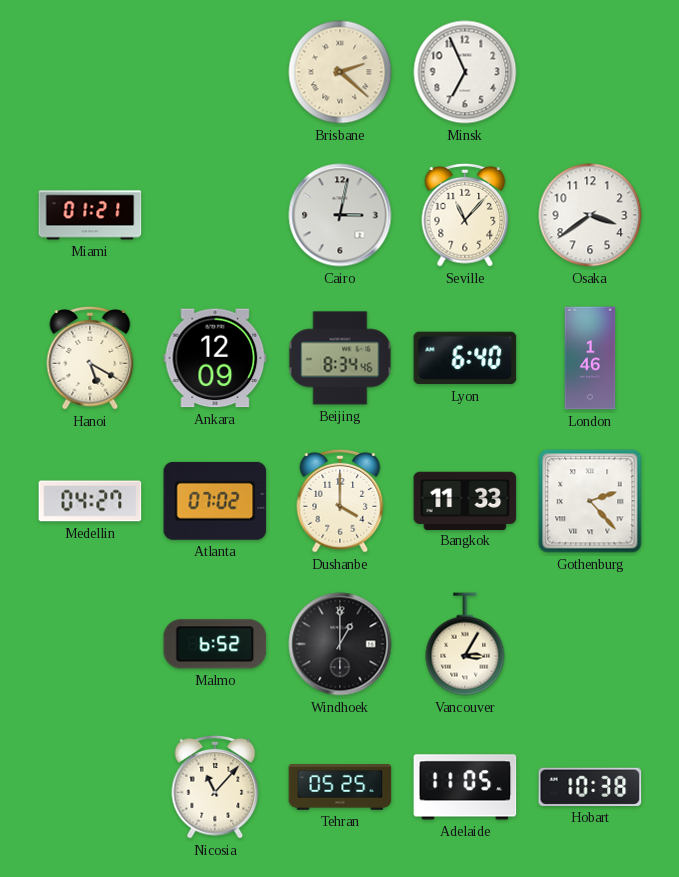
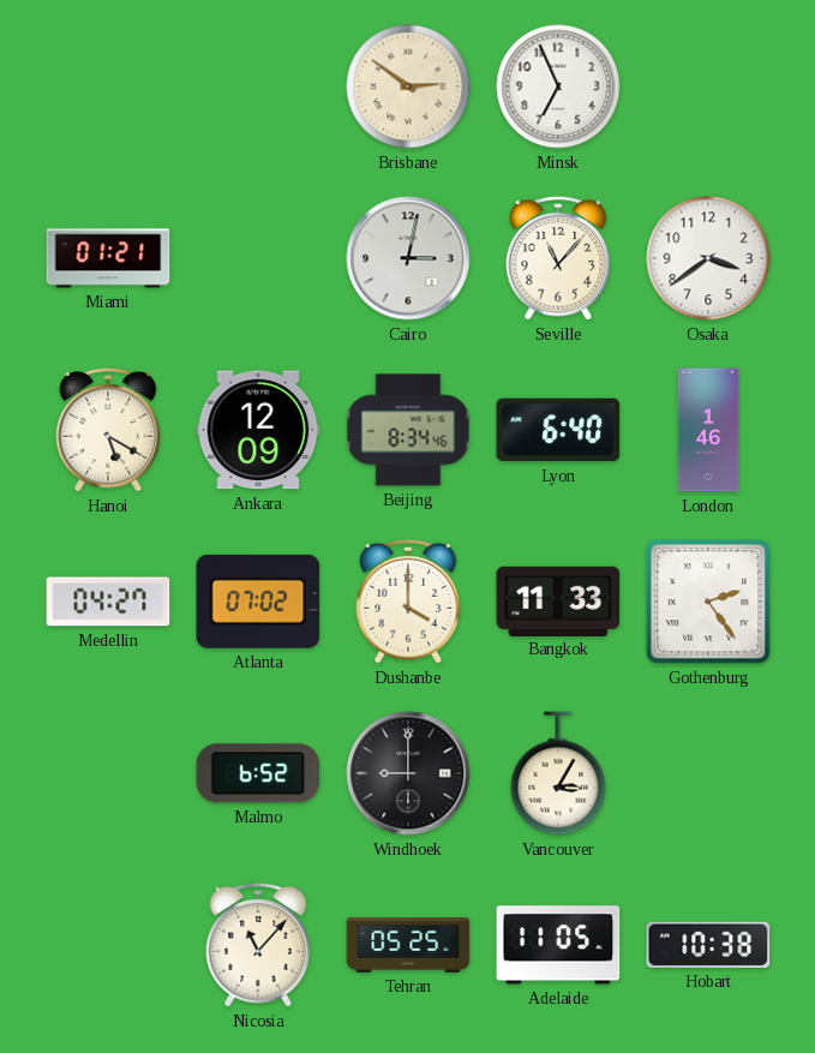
Brisbane: 2:22 -> 2:51 (408, 86)
Gothenburg: 2:23 -> 2:24 (708, 602)
Windhoek: 1:00 -> 9:00 (408, 773)
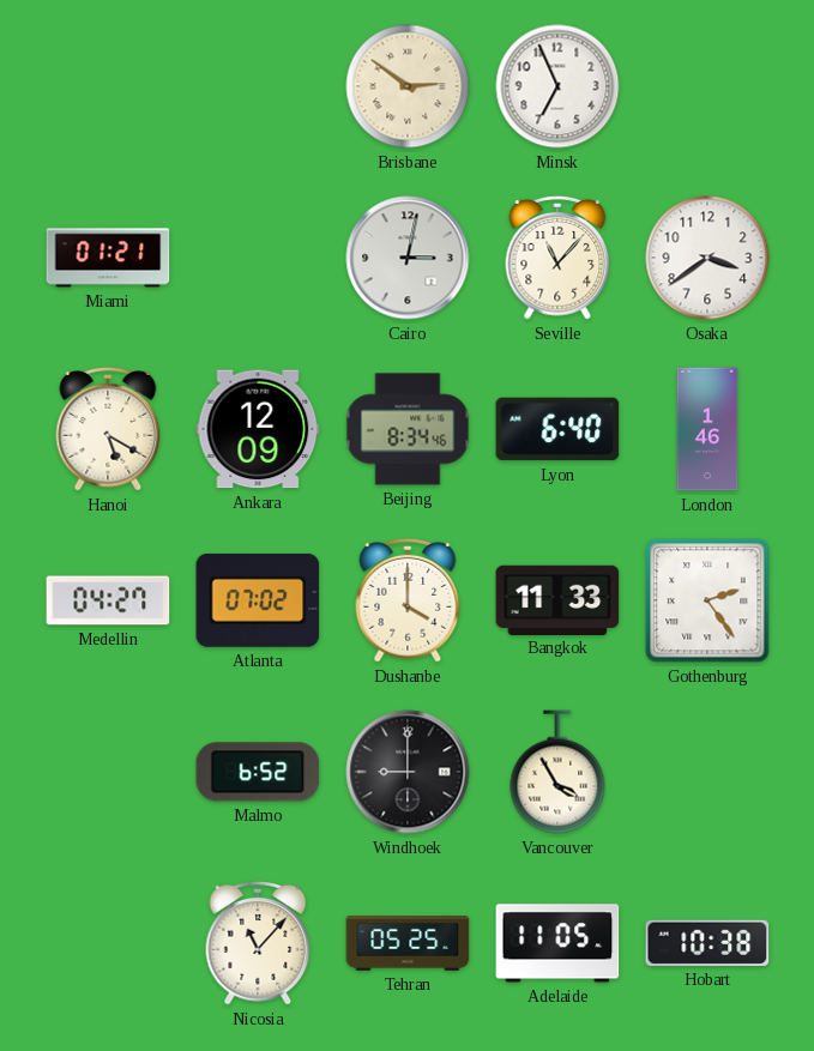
Vancouver: 3:05 -> 3:55 (557, 772)
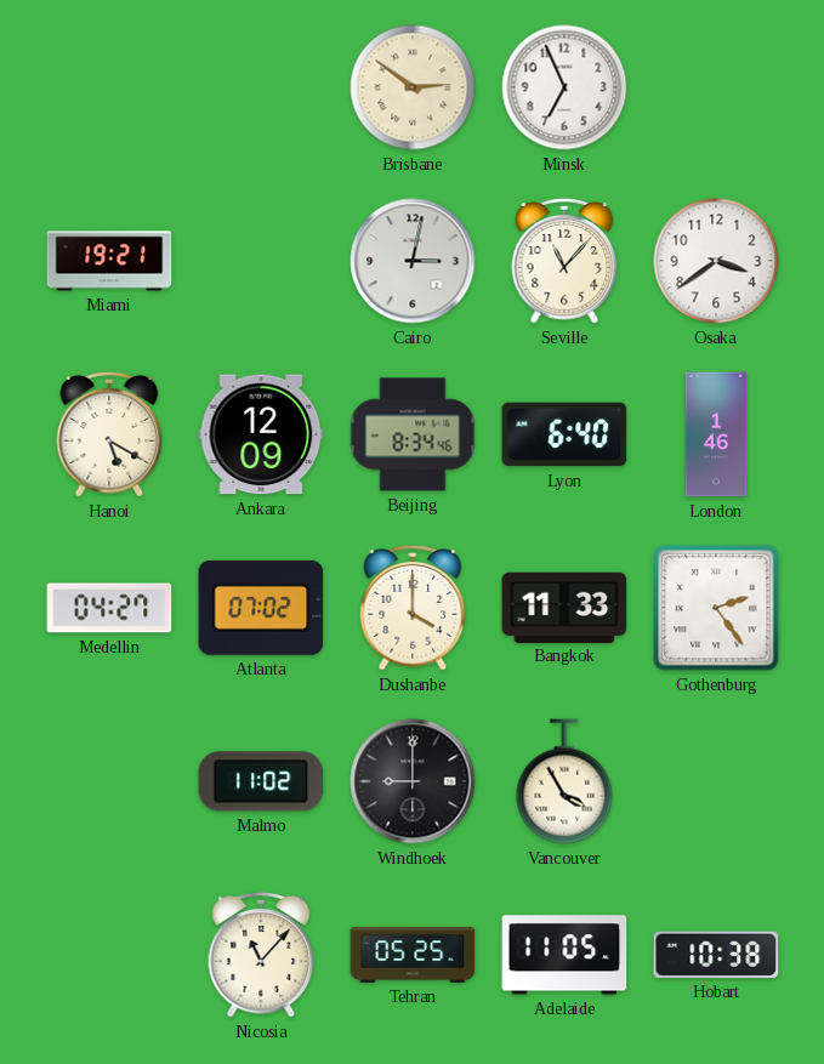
Miami: 01:21 -> 19:21 (109, 261)
Malmo: 6:52 -> 11:02 (261, 781)
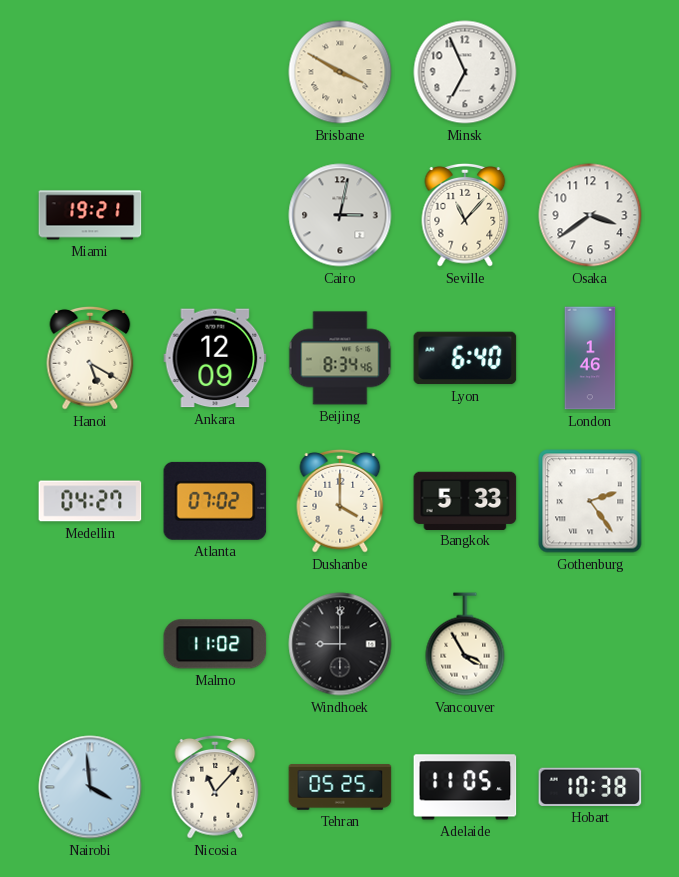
Brisbane: 2:51 -> 3:50 (340, 72)
Bangkok: 11:33 -> 5:33 (465, 500)
Nairobi: none -> 3:59 (90, 787)
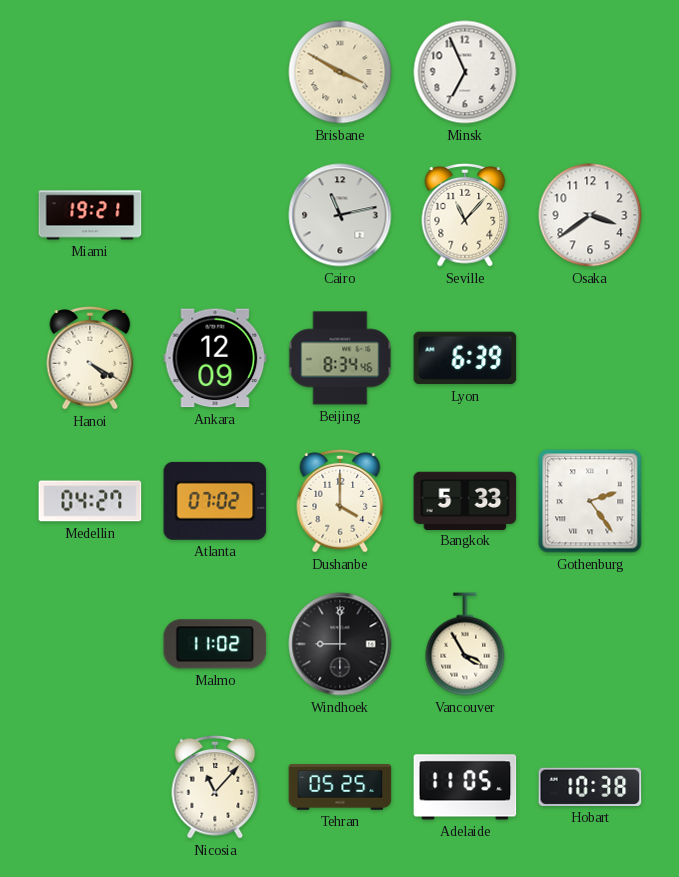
Cairo: 3:02 -> 11:13 (340, 215)
Hanoi: 5:20 -> 4:20 (90, 358)
Lyon: 6:40 -> 6:39 (465, 358)
London: 1:46 -> none (590, 358)
Nairobi: 3:59 -> none (90, 787)
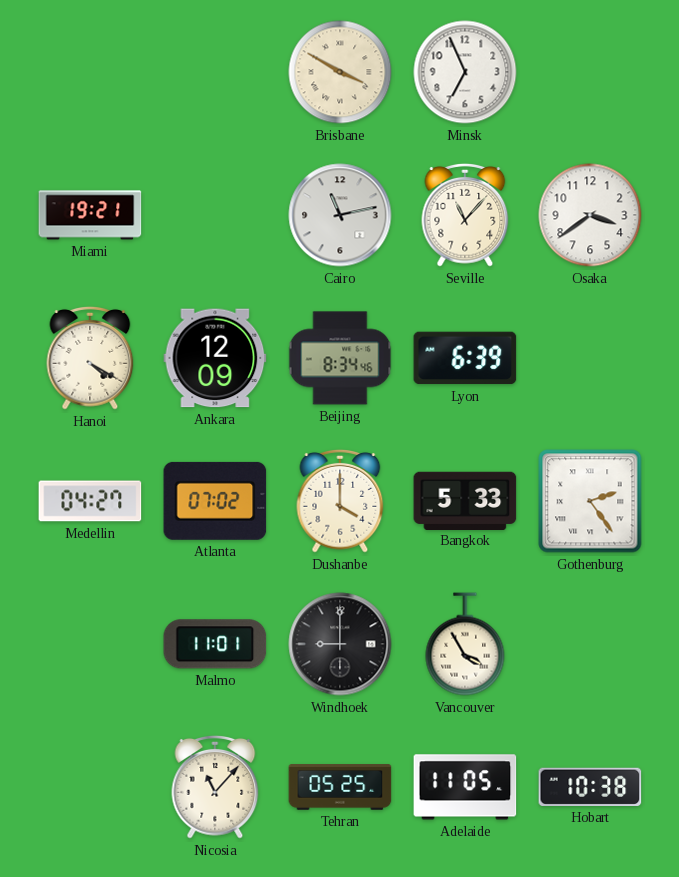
Malmo: 11:02 -> 11:01 (215, 644)
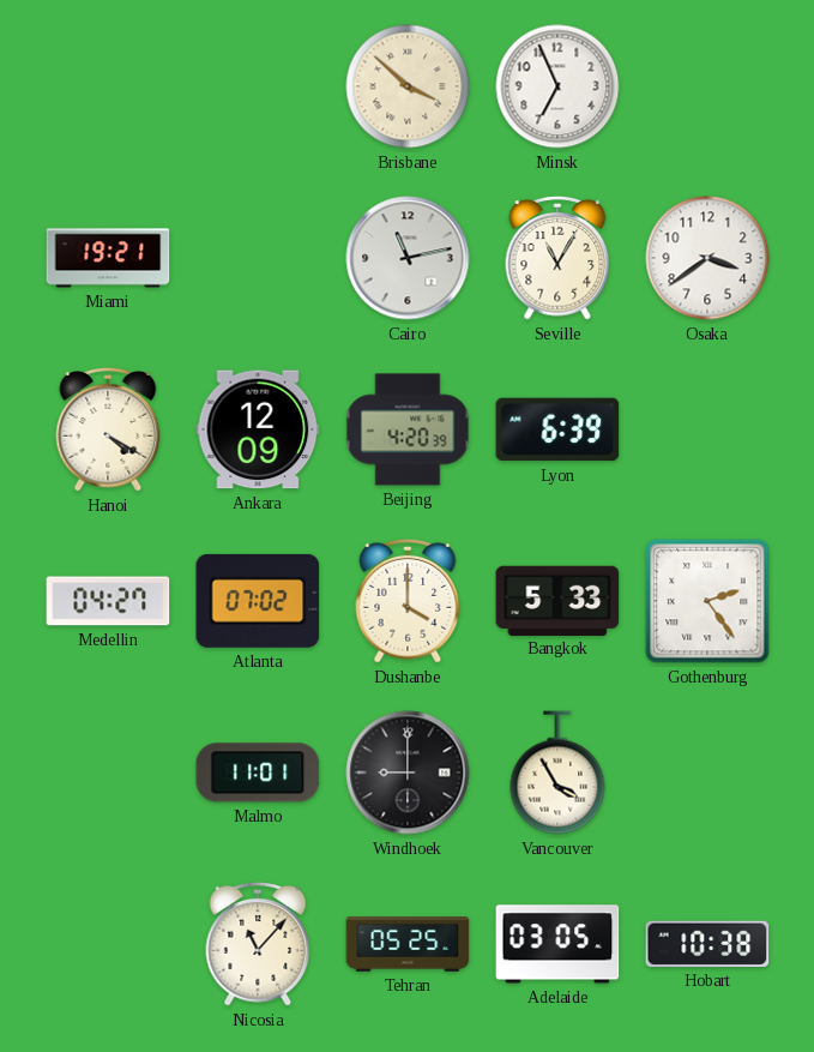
Brisbane: 3:50 -> 3:52 (408, 86)
Seville: 11:07 -> 11:05 (557, 258)
Beijing: 8:34 -> 4:20 (408, 429)
Adelaide: 11:05 -> 03:05 (557, 944)
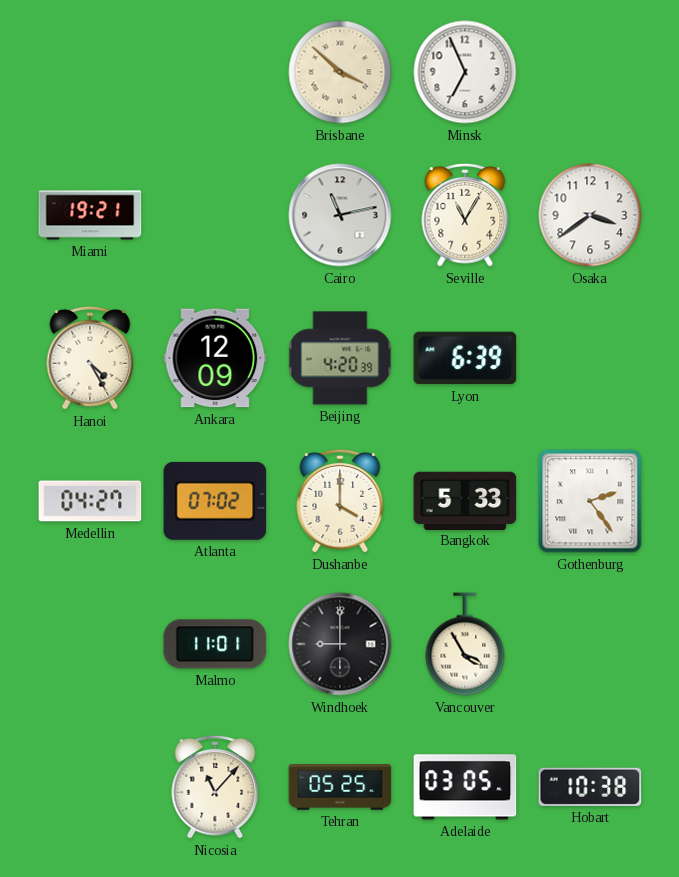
Hanoi: 4:20 -> 4:25 (90, 358)
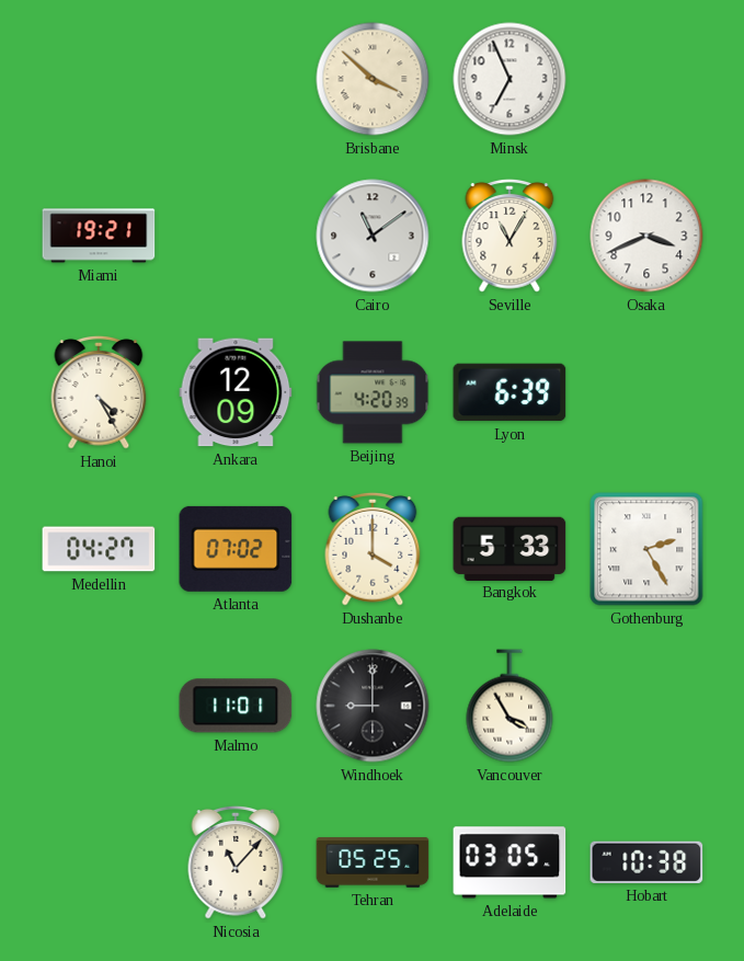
Cairo: 11:13 -> 11:09 (373, 236)
Osaka: 3:39 -> 3:41 (646, 236)
Gothenburg: 2:24 -> 2:25 (646, 549)
